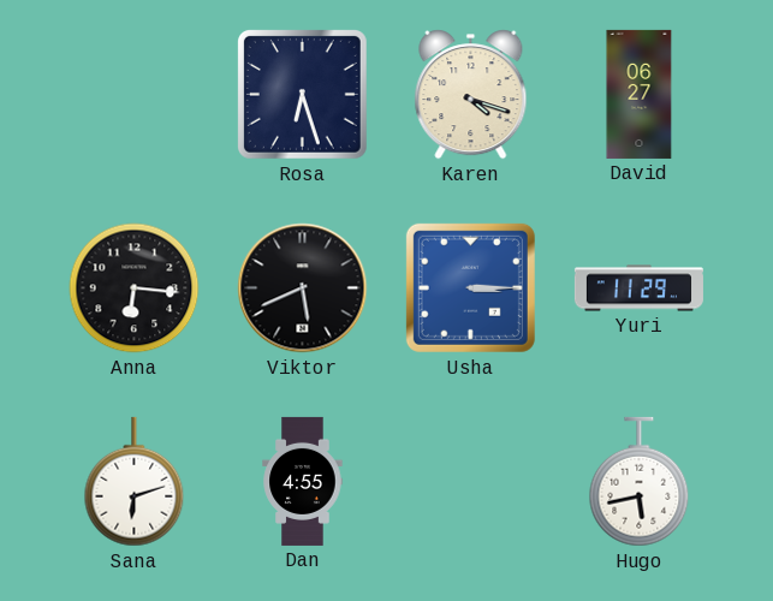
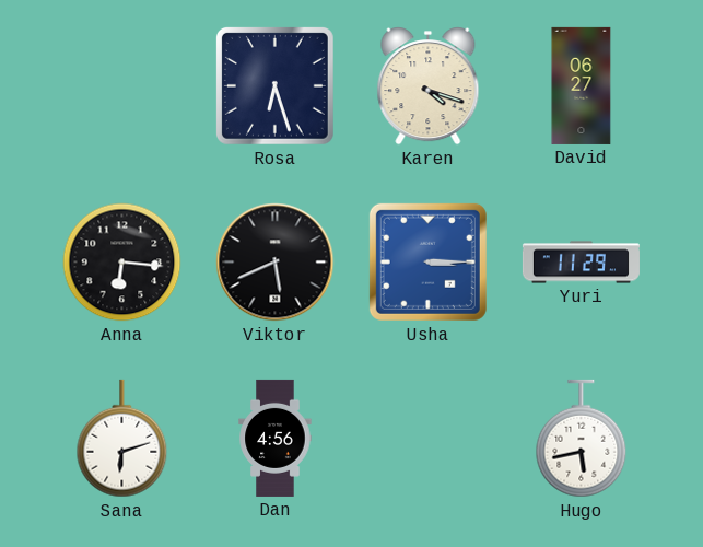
Dan: 4:55 -> 4:56 (276, 438)
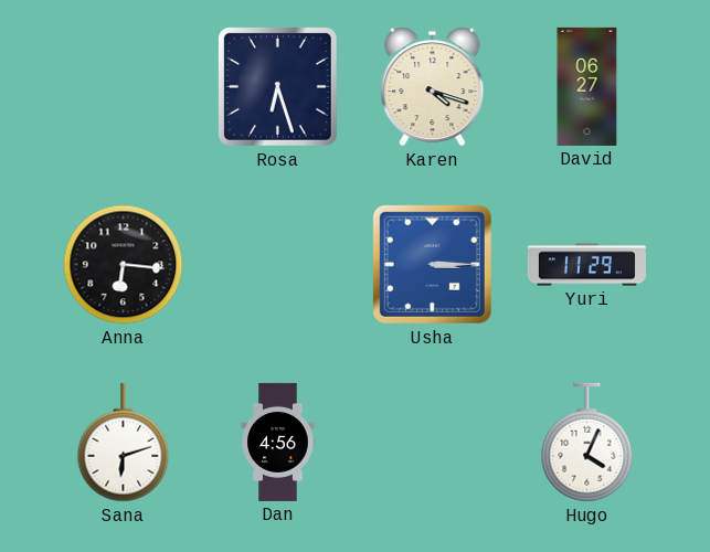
Viktor: 5:41 -> none (276, 263)
Hugo: 5:43 -> 4:04 (587, 443)
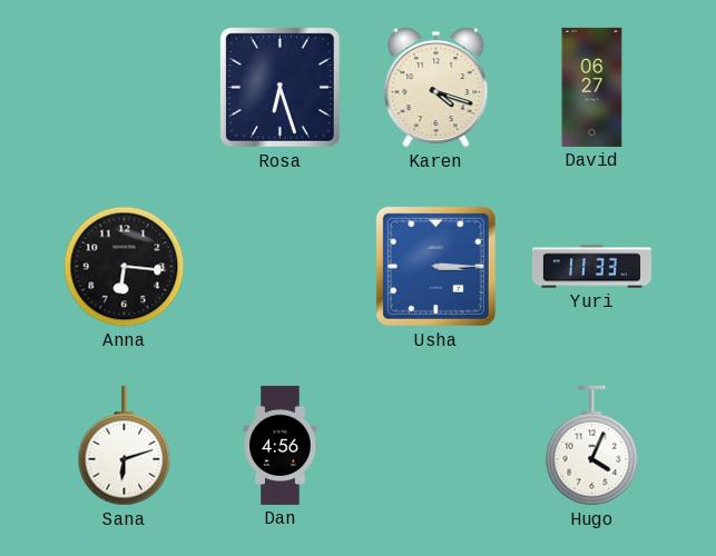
Yuri: 11:29 -> 11:33 (591, 267)
